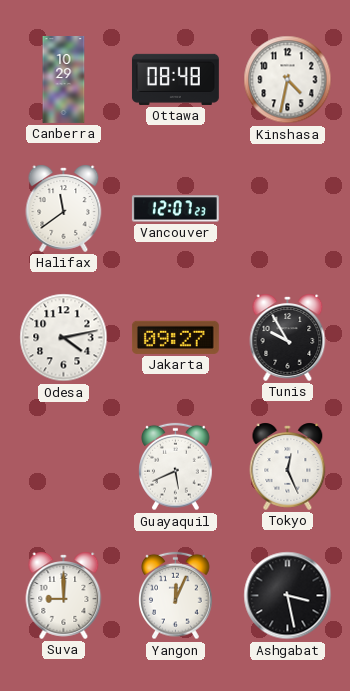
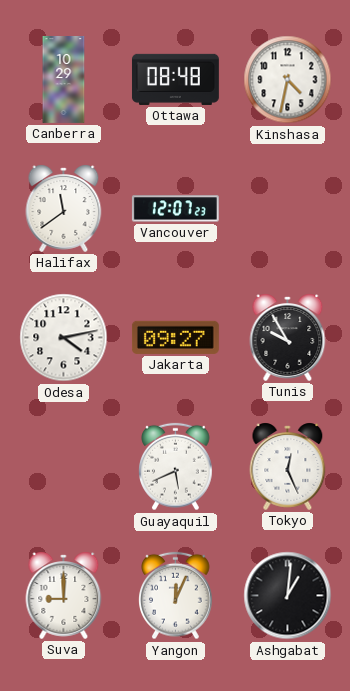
Ashgabat: 3:28 -> 1:01 (288, 596)
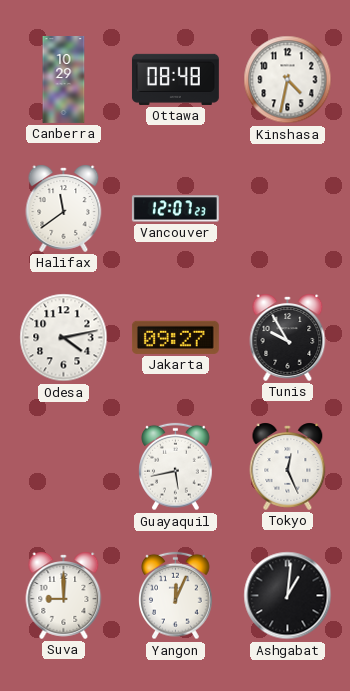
Guayaquil: 5:41 -> 5:43 (176, 467)
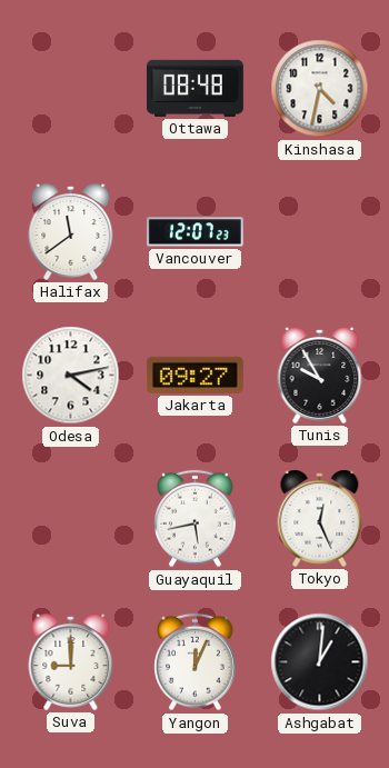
Canberra: 10:29 -> none (64, 80)
